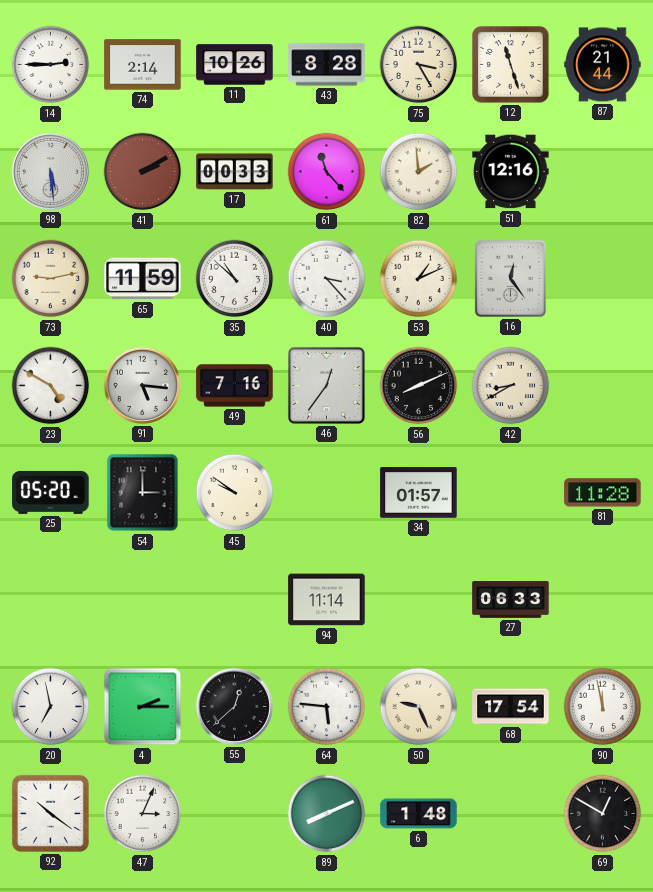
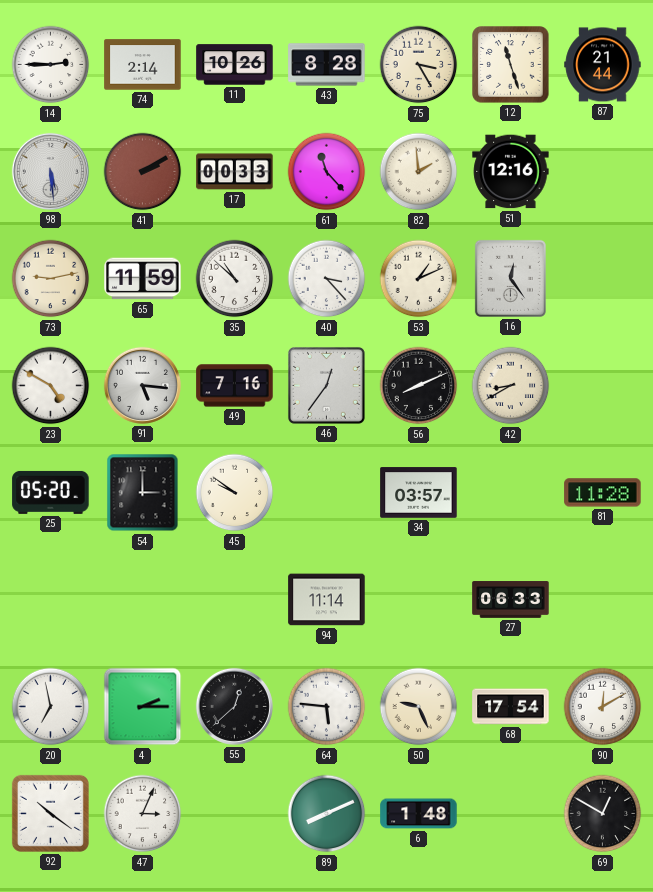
34: 01:57 -> 03:57 (419, 493)
90: 11:58 -> 12:10 (603, 707)
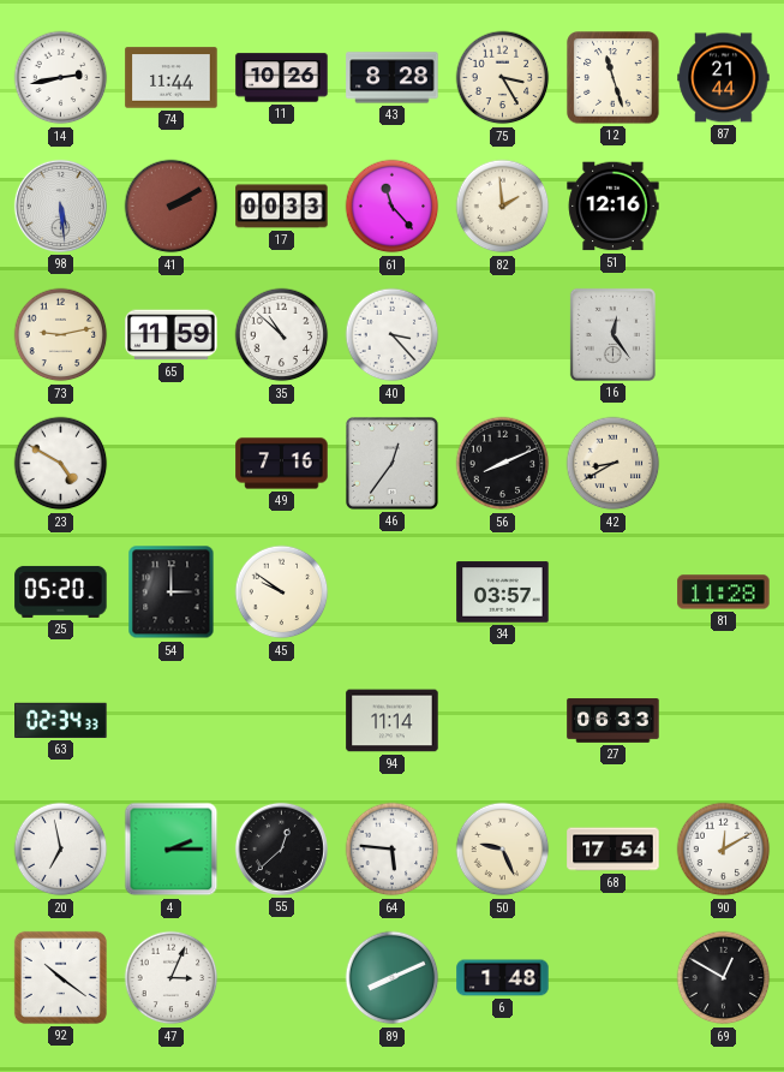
14: 2:45 -> 2:43 (61, 78)
74: 2:14 -> 11:44 (172, 78)
53: 1:11 -> none (419, 279)
91: 5:16 -> none (142, 385)
63: none -> 02:34 (61, 720)
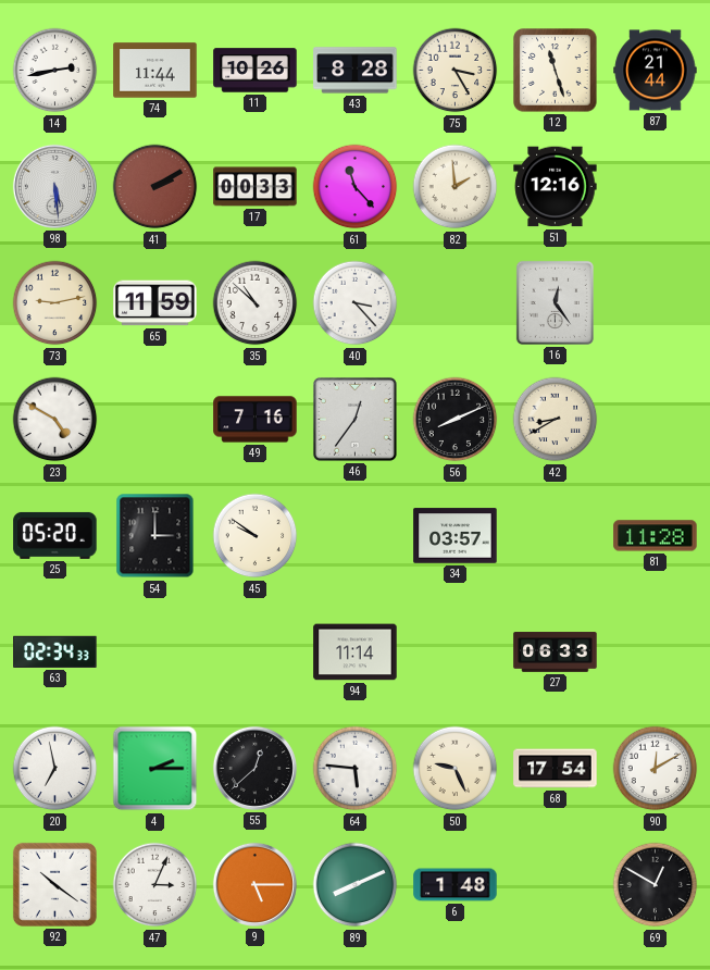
9: none -> 5:15 (254, 884)
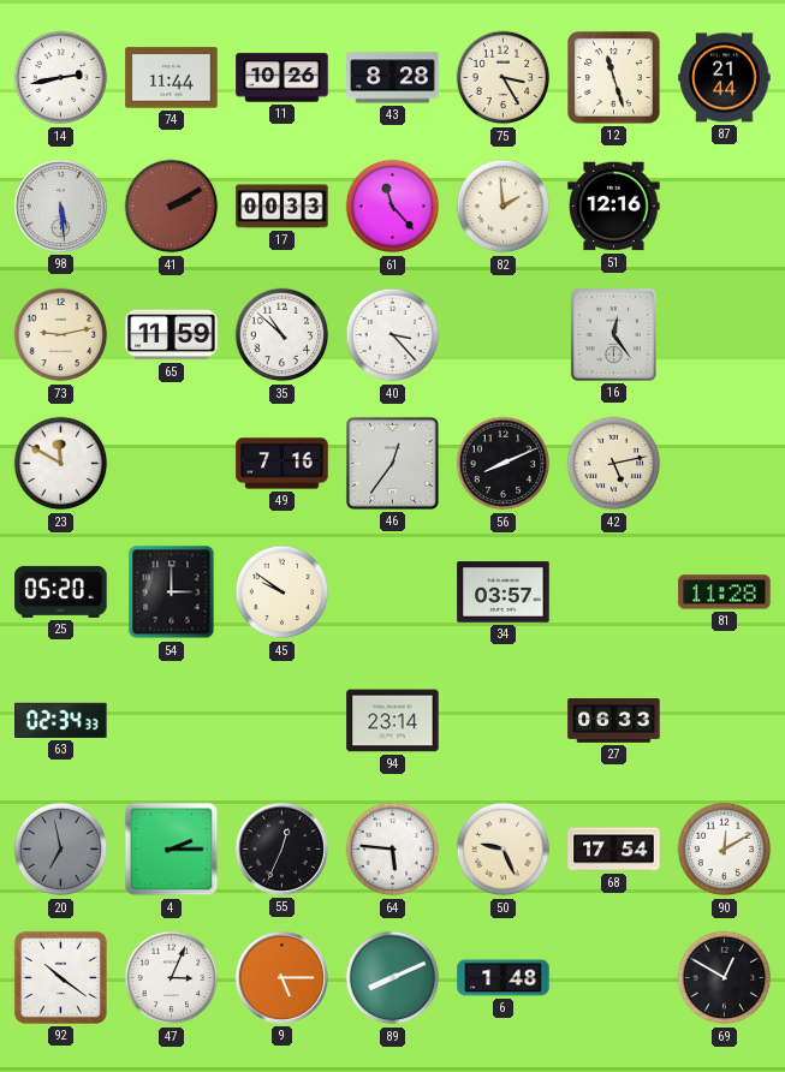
23: 4:50 -> 11:50 (61, 464)
42: 8:40 -> 5:13 (614, 464)
94: 11:14 -> 23:14 (393, 721)
20 dial: white -> grey (61, 850)
55: 12:38 -> 12:34 (281, 848)
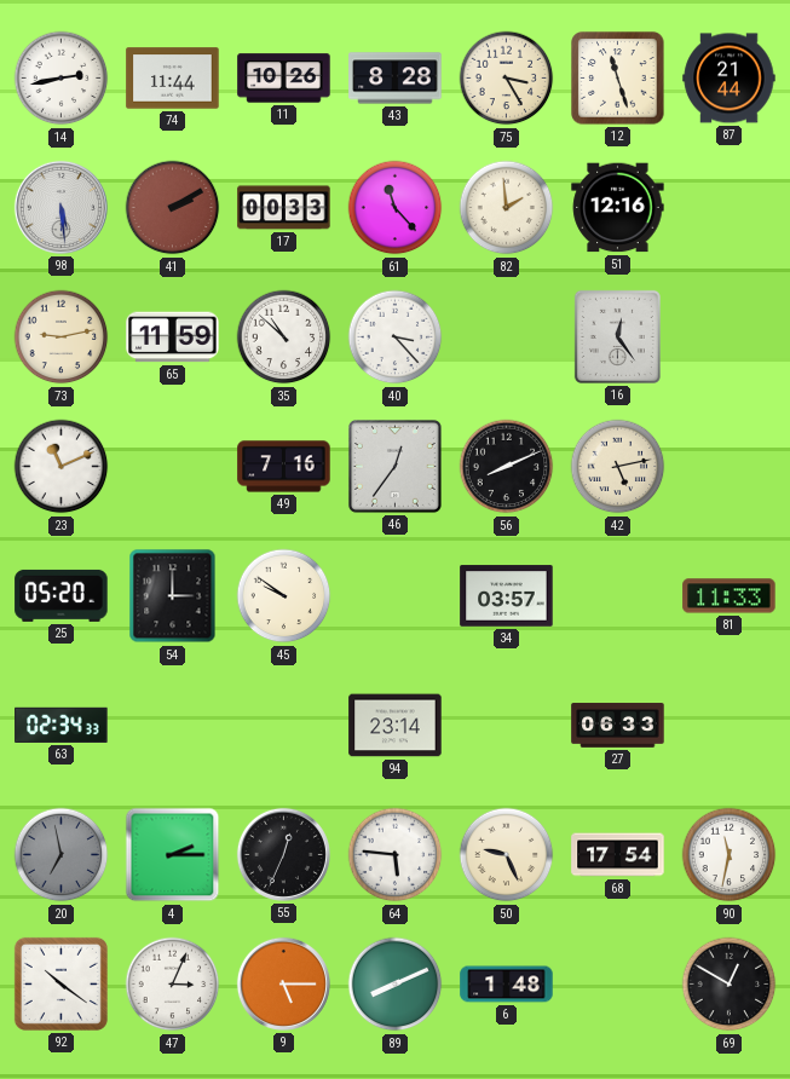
23: 11:50 -> 11:11 (62, 467)
81: 11:28 -> 11:33 (730, 596)
90: 12:10 -> 11:32 (730, 855)
